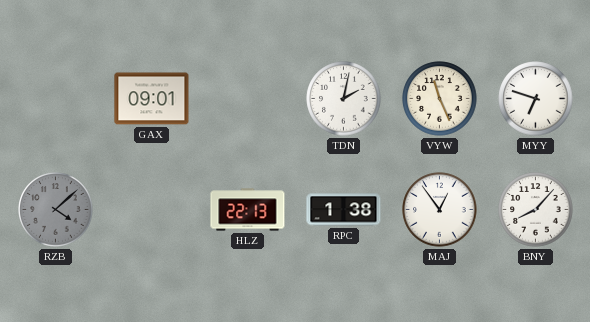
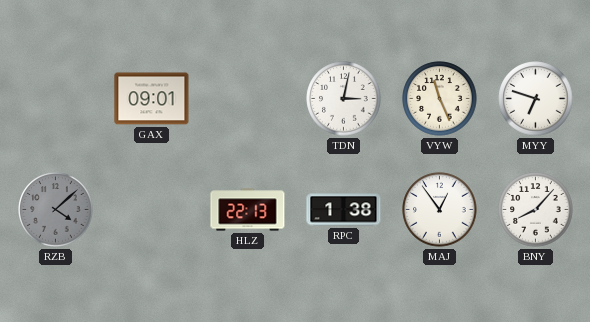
TDN: 2:02 -> 3:02 (344, 99)
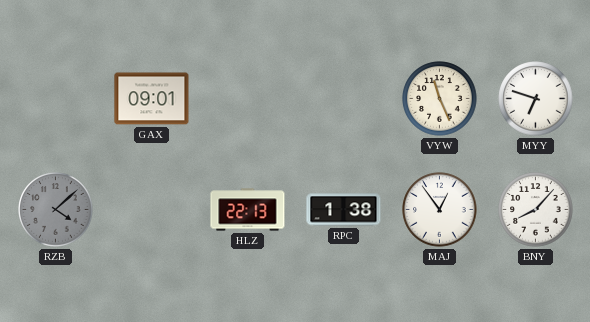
TDN: 3:02 -> none (344, 99)
